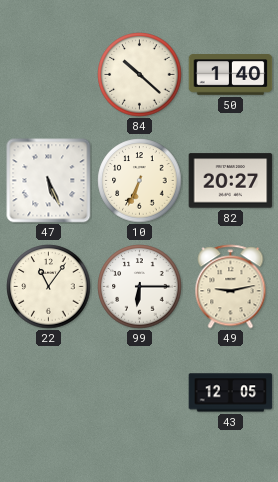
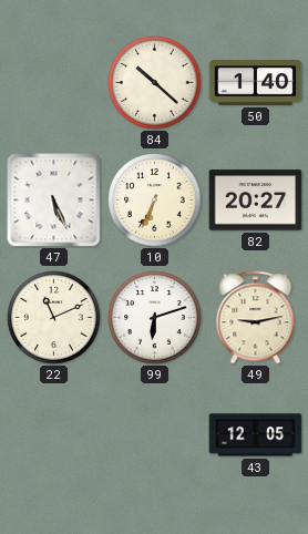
22: 11:06 -> 11:11 (54, 318)
99: 6:15 -> 6:12 (155, 318)
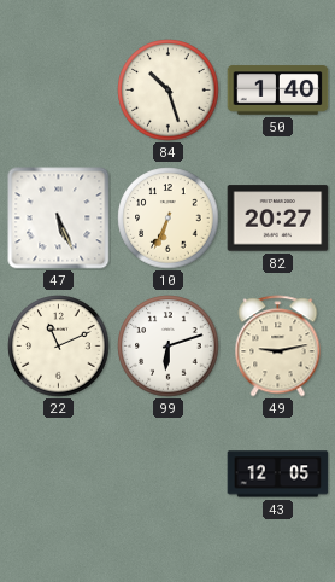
84: 10:22 -> 10:27 (169, 91)
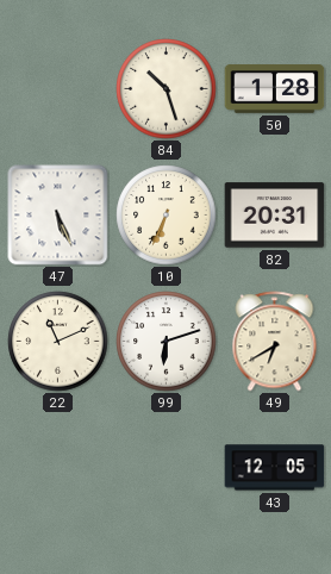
50: 1:40 -> 1:28 (275, 89)
82: 20:27 -> 20:31 (275, 216)
49: 9:13 -> 6:40 (275, 342)
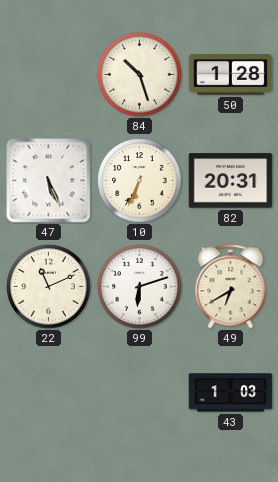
43: 12:05 -> 1:03 (231, 393)
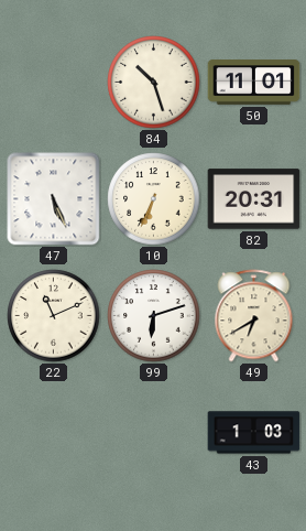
50: 1:28 -> 11:01 (254, 83)
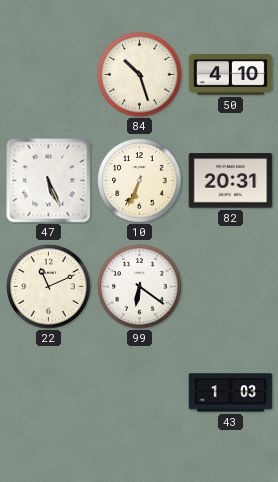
50: 11:01 -> 4:10 (231, 75)
99: 6:12 -> 6:21 (140, 287)
49: 6:40 -> none (254, 316)
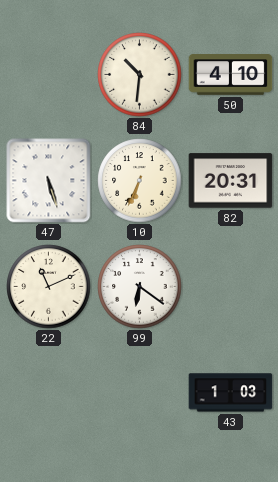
84: 10:27 -> 10:31 (140, 75)
47: 5:26 -> 5:27 (49, 181)
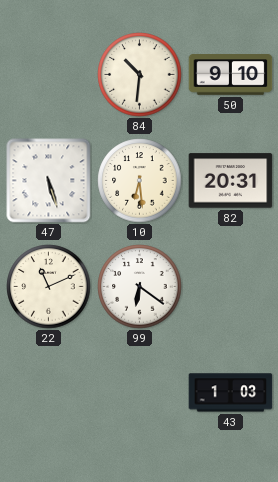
50: 4:10 -> 9:10 (231, 75)
10: 6:34 -> 6:29 (140, 181)
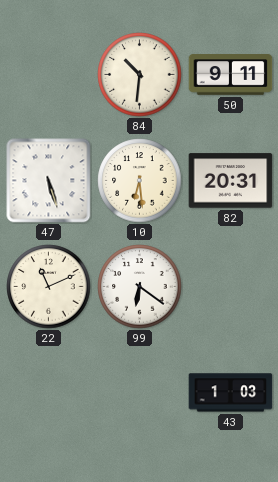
50: 9:10 -> 9:11 (231, 75)
